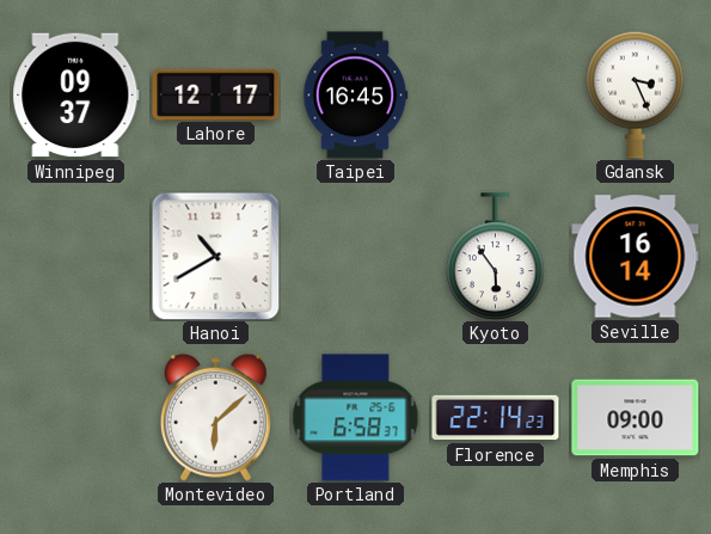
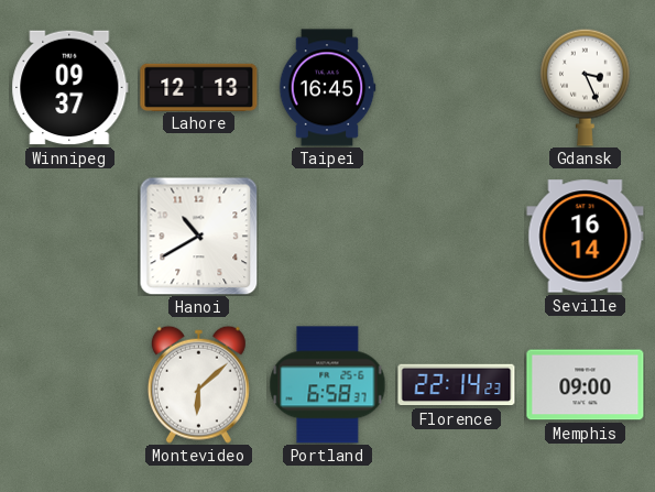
Lahore: 12:17 -> 12:13 (199, 87)
Kyoto: 5:54 -> none (496, 257)
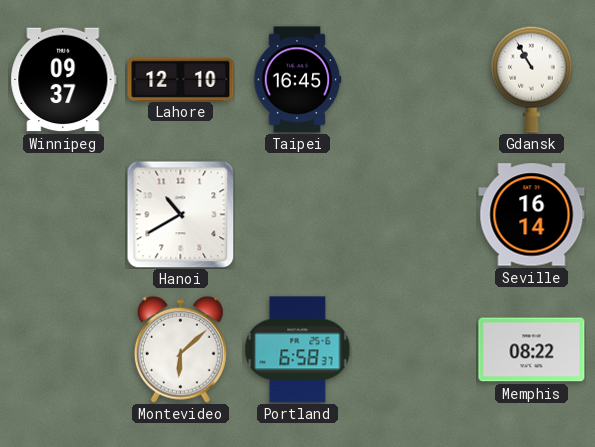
Lahore: 12:13 -> 12:10 (181, 79)
Gdansk: 3:26 -> 10:55 (532, 79)
Florence: 22:14 -> none (457, 385)
Memphis: 09:00 -> 08:22 (532, 350)
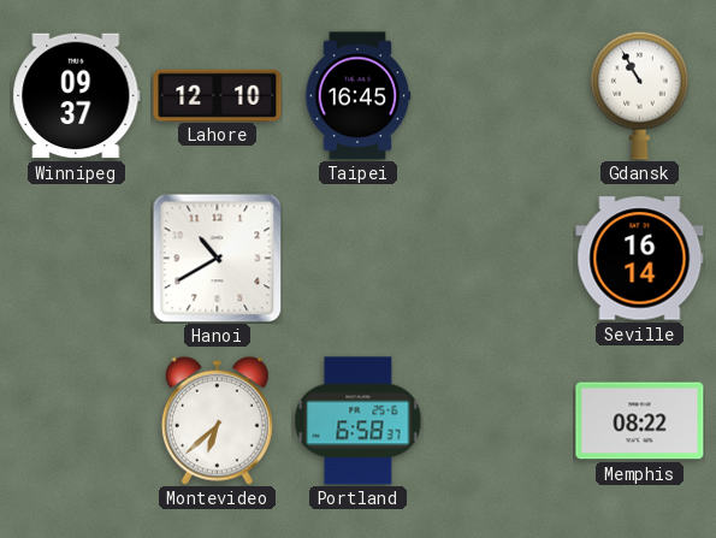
Montevideo: 6:08 -> 6:38 (217, 420)
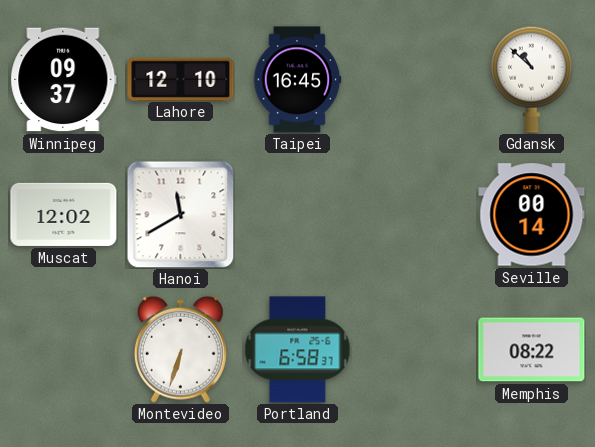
Gdansk: 10:55 -> 10:52 (532, 79)
Muscat: none -> 12:02 (64, 214)
Hanoi: 10:40 -> 11:40 (180, 214)
Seville: 16:14 -> 00:14 (532, 215)
Montevideo: 6:38 -> 6:33 (180, 349)
